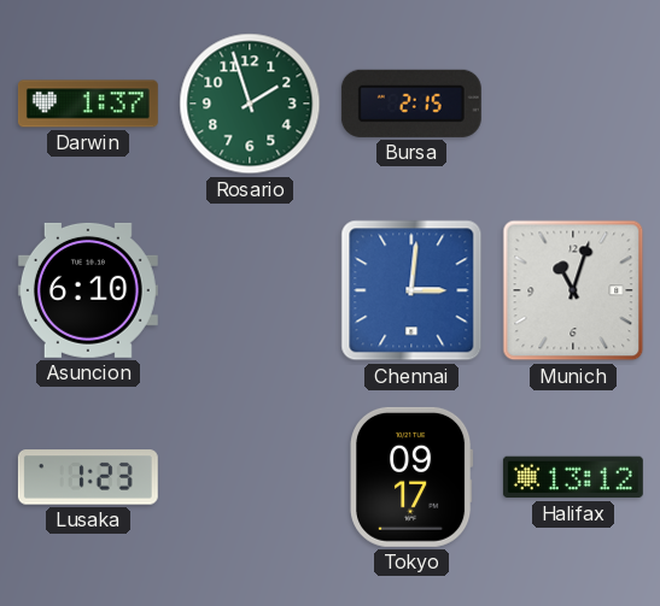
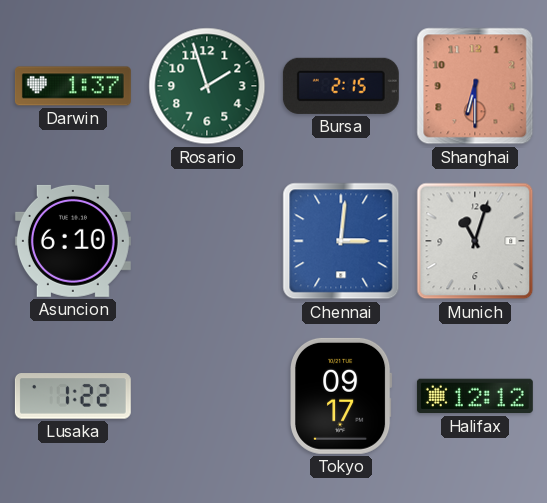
Shanghai: none -> 6:30 (475, 86)
Lusaka: 1:23 -> 1:22 (73, 396)
Halifax: 13:12 -> 12:12 (475, 396)
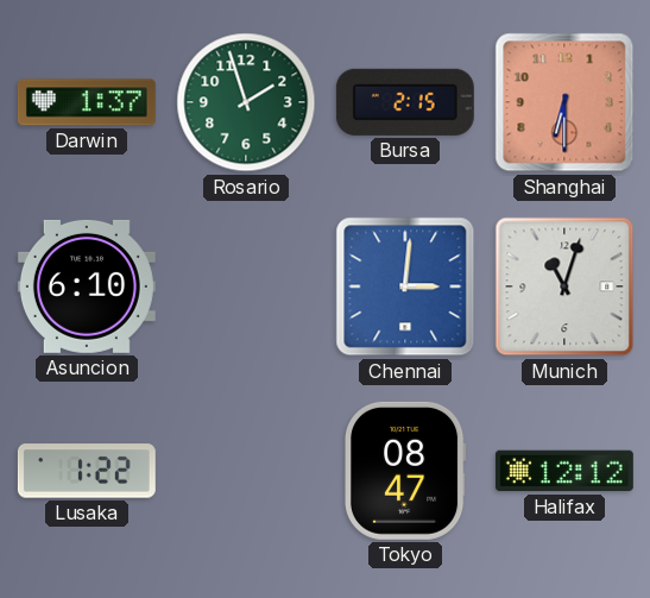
Tokyo: 09:17 -> 08:47 (406, 471)
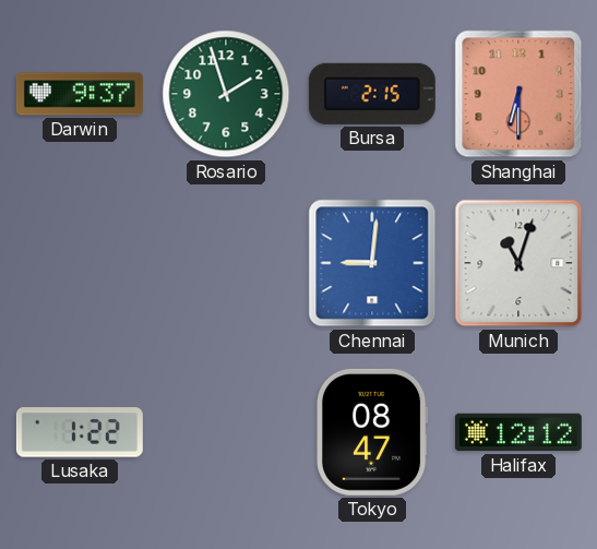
Darwin: 1:37 -> 9:37 (80, 94)
Asuncion: 6:10 -> none (87, 287)
Chennai: 3:01 -> 9:01 (372, 263)
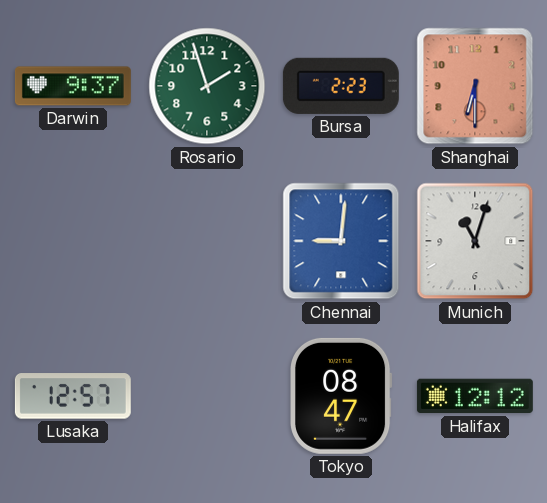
Bursa: 2:15 -> 2:23 (341, 86)
Lusaka: 1:22 -> 12:57 (73, 396)
